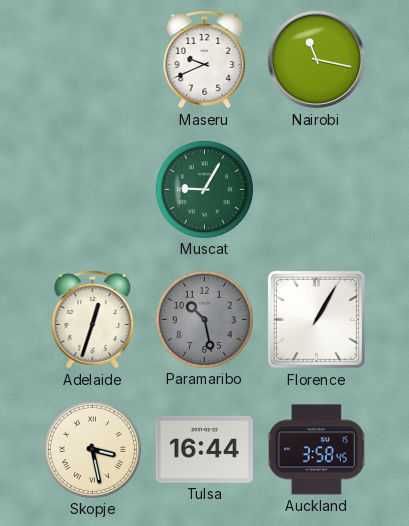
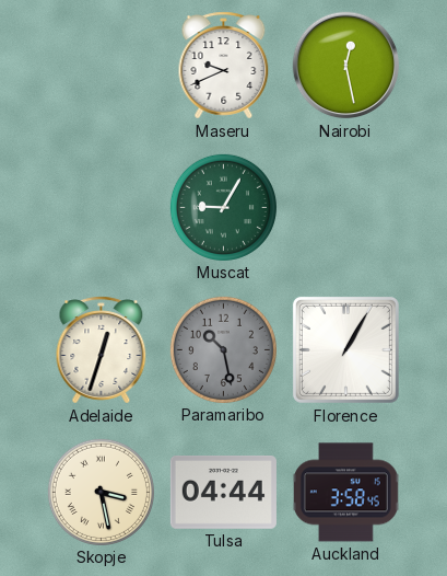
Nairobi: 11:17 -> 12:28 (346, 66)
Tulsa: 16:44 -> 04:44 (223, 493)
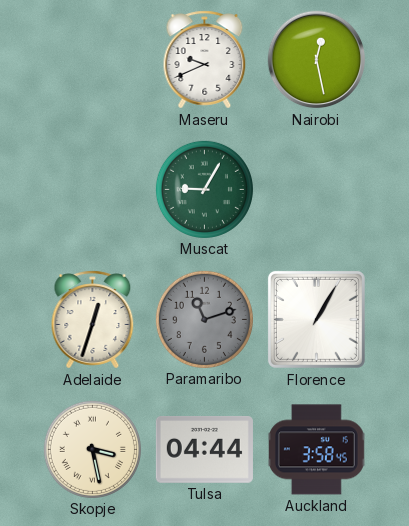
Paramaribo: 10:28 -> 11:12 (204, 319)
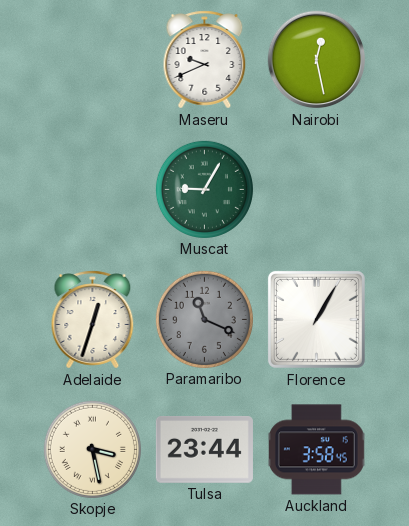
Paramaribo: 11:12 -> 11:19 (204, 319)
Tulsa: 04:44 -> 23:44 (204, 450)
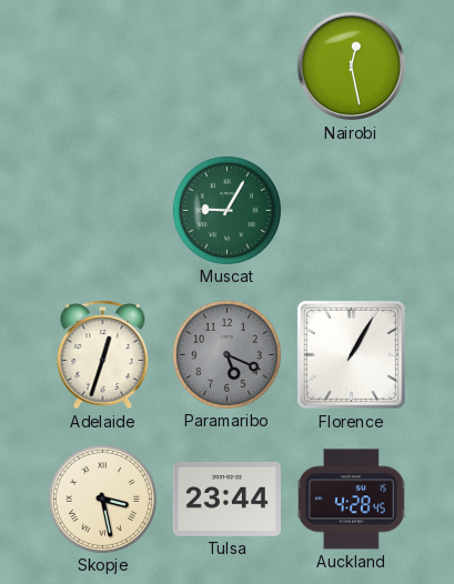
Maseru: 9:41 -> none (205, 60)
Paramaribo: 11:19 -> 5:19 (226, 354)
Auckland: 3:58 -> 4:28 (351, 500)
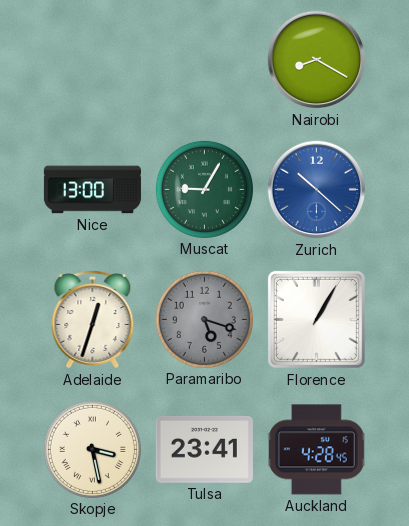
Nairobi: 12:28 -> 8:20 (317, 60)
Nice: none -> 13:00 (92, 190)
Zurich: none -> 10:22 (317, 190)
Paramaribo: 5:19 -> 5:18 (204, 319)
Tulsa: 23:44 -> 23:41 (204, 450)
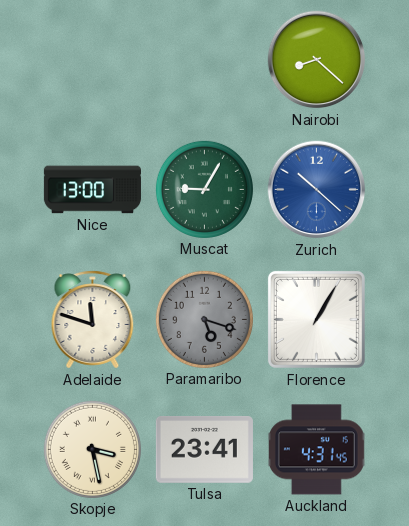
Nairobi: 8:20 -> 8:22 (317, 60)
Adelaide: 12:33 -> 11:48 (93, 320)
Auckland: 4:28 -> 4:31 (316, 450)
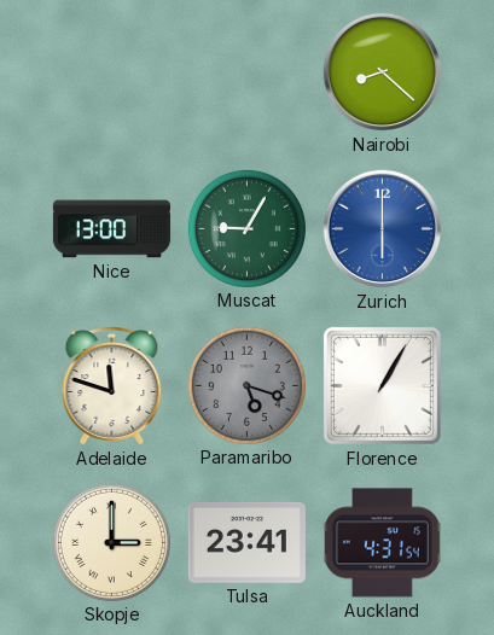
Zurich: 10:22 -> 6:00 (383, 229)
Skopje: 3:28 -> 3:00 (111, 542)
Auckland: 4:31:45 -> 4:31:54 (382, 543)
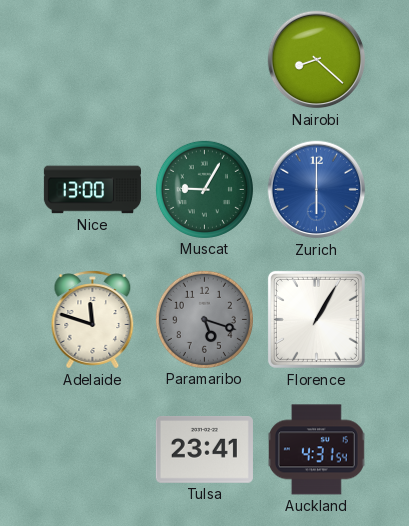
Skopje: 3:00 -> none (111, 542)
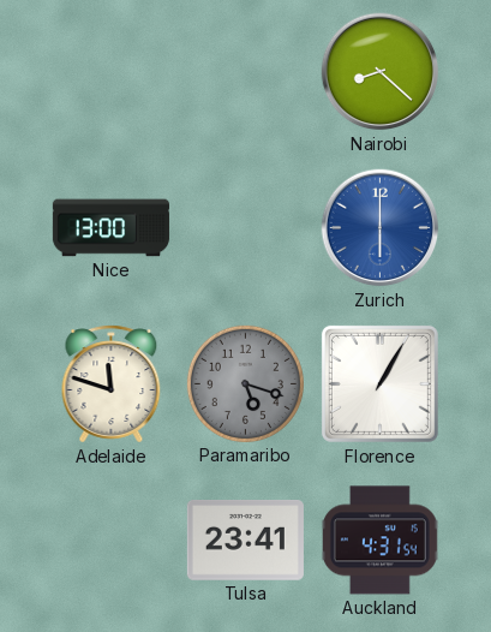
Muscat: 9:05 -> none (204, 189)
